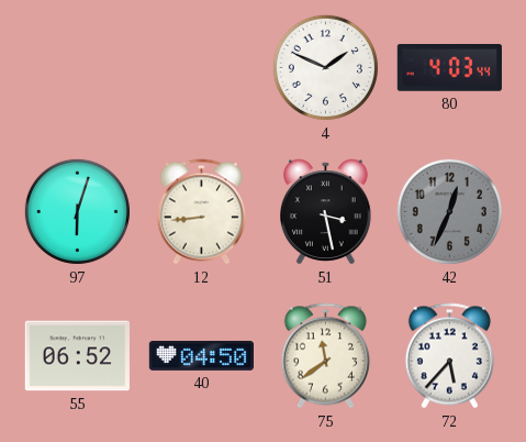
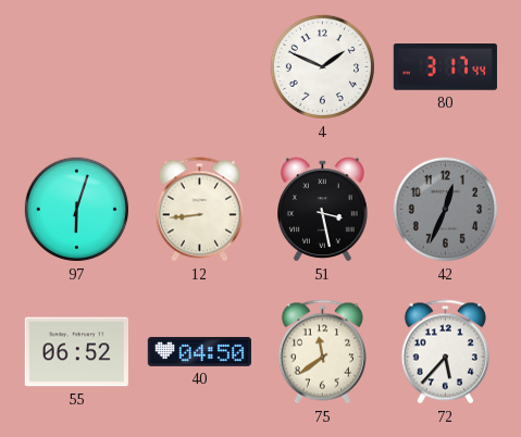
80: 4:03 -> 3:17 (445, 67)
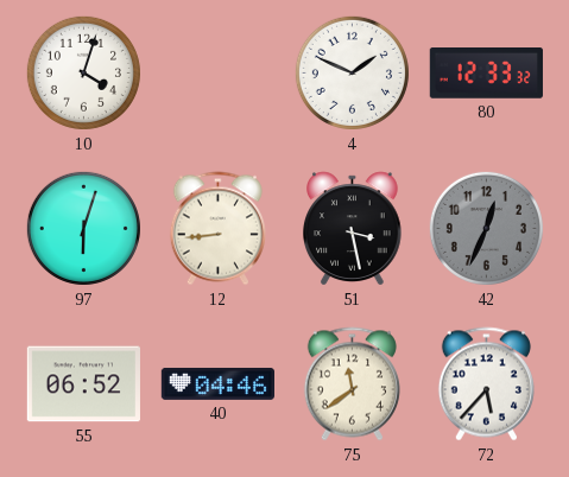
10: none -> 4:03 (83, 72)
80: 3:17 -> 12:33 (486, 74)
40: 04:50 -> 04:46 (217, 383)
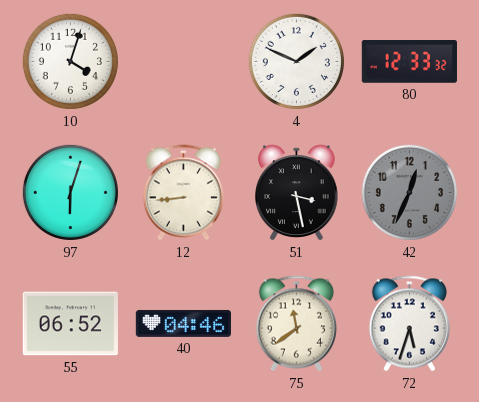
72: 5:37 -> 5:33 (409, 324)
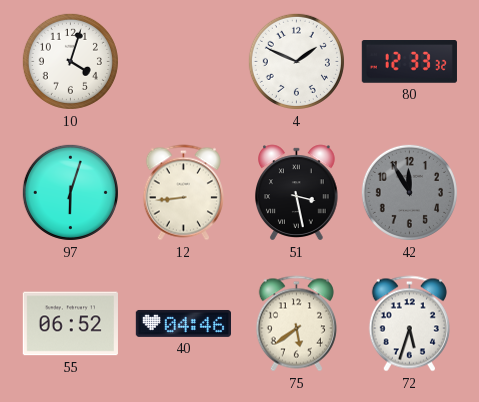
42: 12:34 -> 11:55 (409, 192)
75: 11:39 -> 5:39 (296, 324)
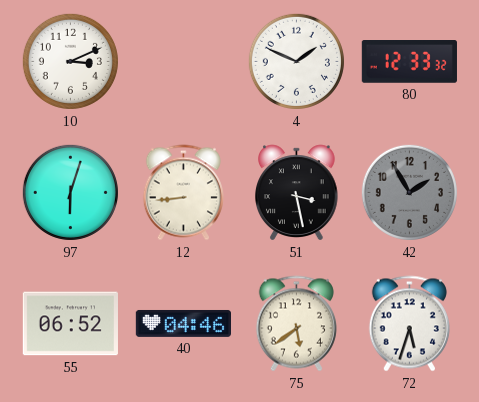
10: 4:03 -> 3:11 (70, 61)
42: 11:55 -> 1:55 (409, 192)
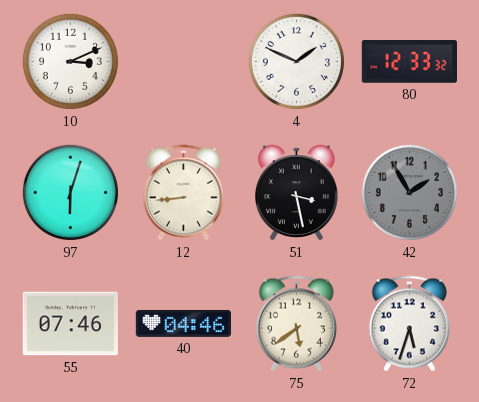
55: 06:52 -> 07:46 (70, 324)
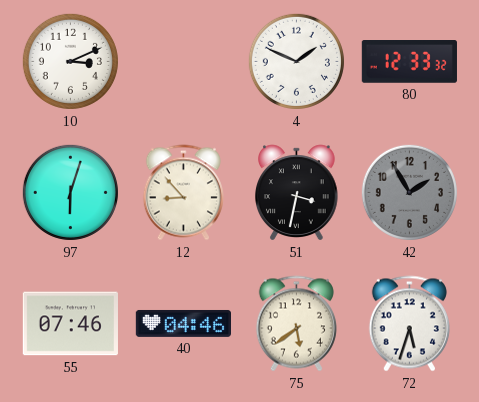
12: 8:44 -> 8:53 (183, 193)
51: 3:28 -> 3:32 (297, 193)
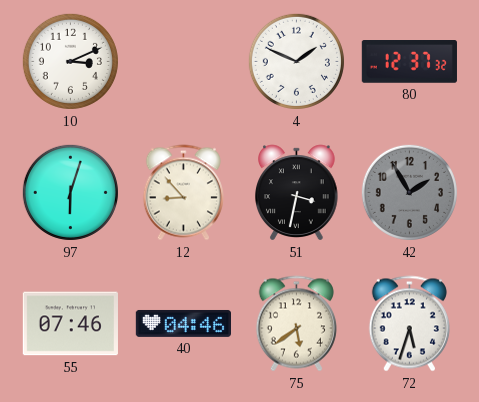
80: 12:33 -> 12:37 (409, 62)
